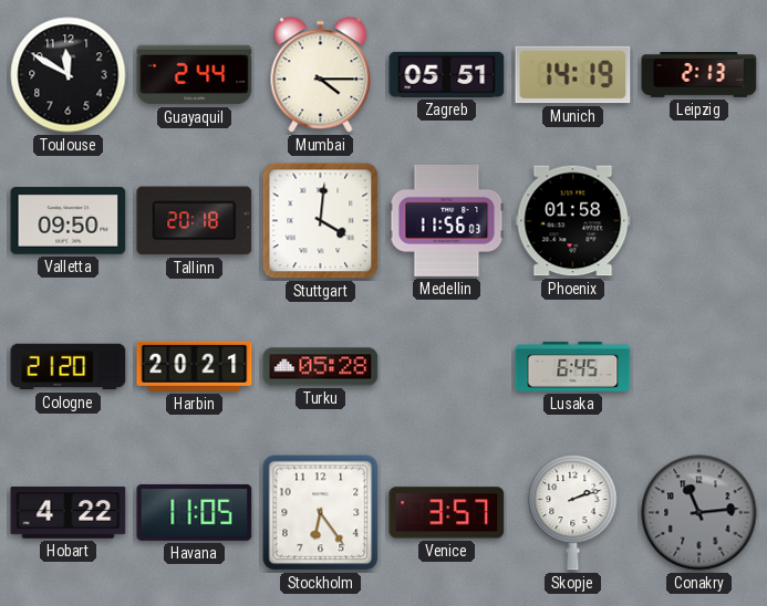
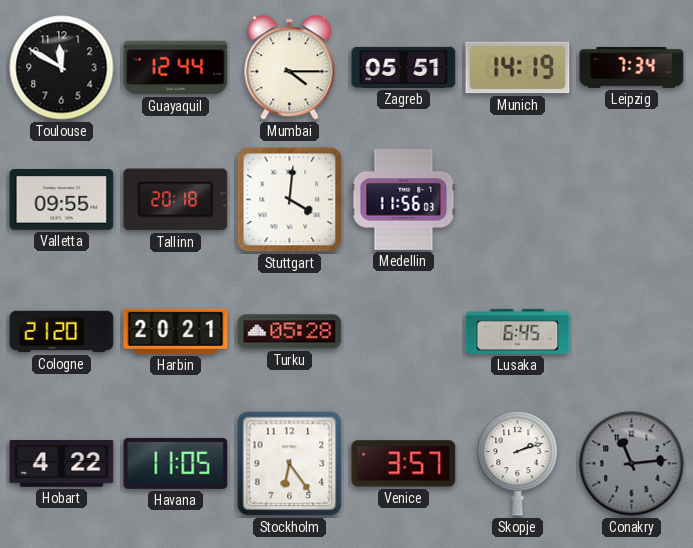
Guayaquil: 2:44 -> 12:44 (176, 68)
Leipzig: 2:13 -> 7:34 (632, 68)
Valletta: 09:50 -> 09:55 (62, 200)
Phoenix: 01:58 -> none (573, 221)
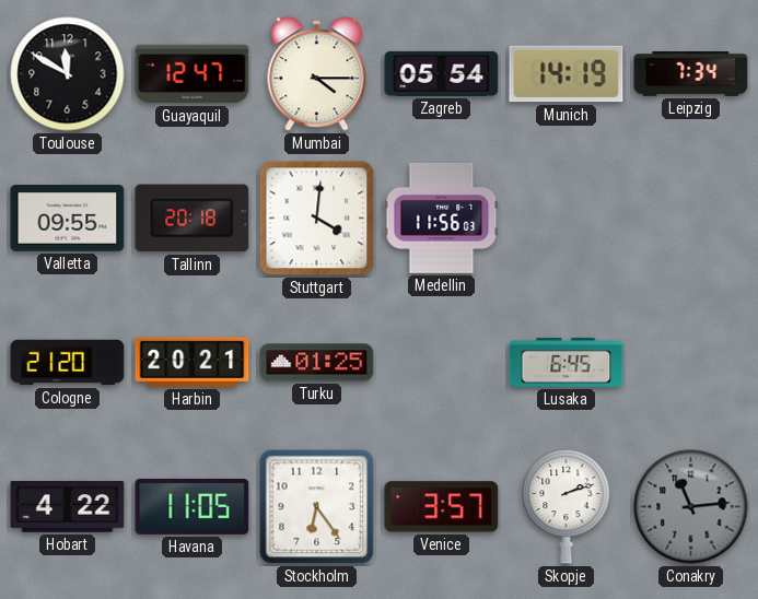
Guayaquil: 12:44 -> 12:47 (193, 74)
Zagreb: 05:51 -> 05:54 (442, 73)
Turku: 05:28 -> 01:25 (317, 363)
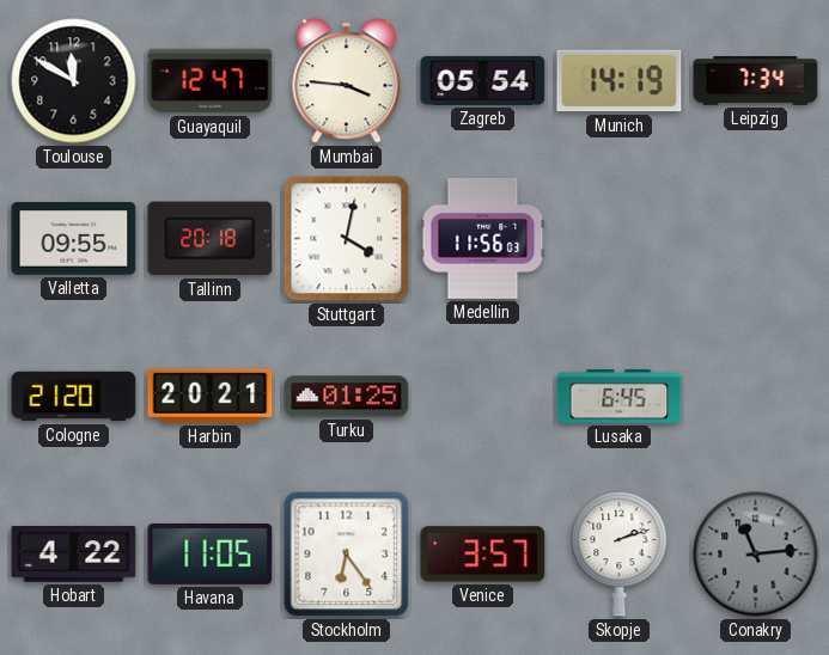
Mumbai: 4:15 -> 3:46 (347, 81)
Stuttgart: 4:01 -> 4:02 (347, 239)
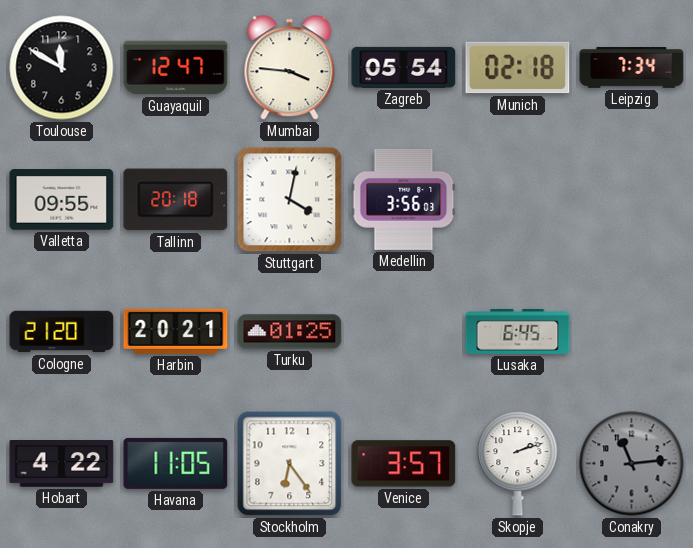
Munich: 14:19 -> 02:18 (518, 68)
Medellin: 11:56 -> 3:56 (404, 199)
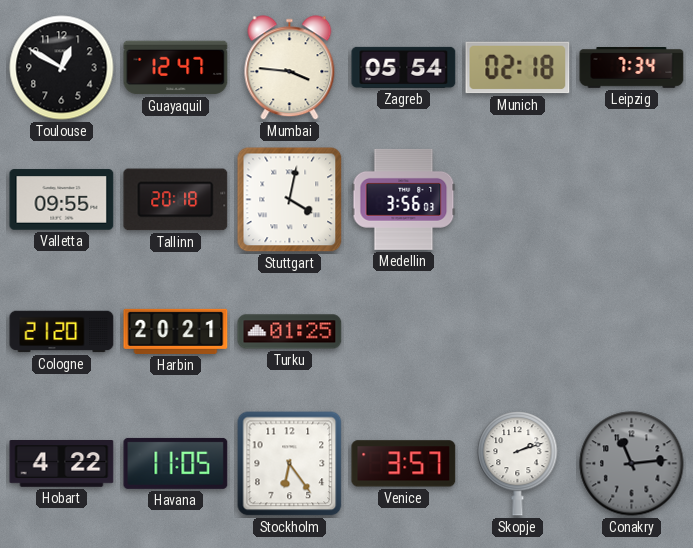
Toulouse: 11:50 -> 12:50 (62, 68)
Lusaka: 6:45 -> none (518, 331)
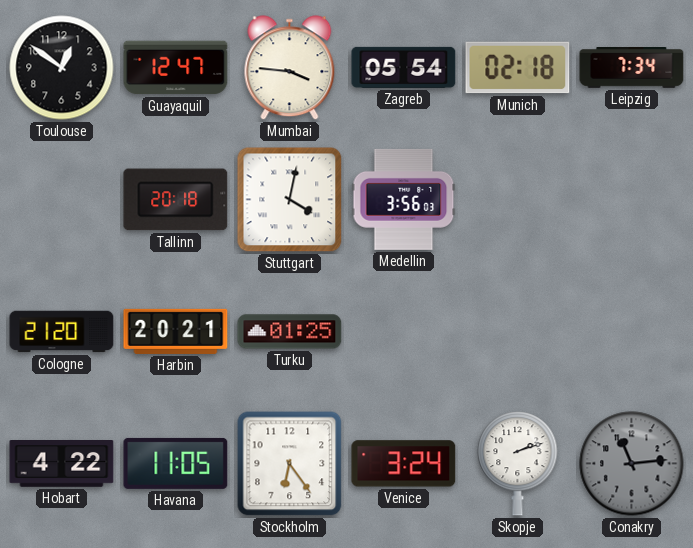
Toulouse: 12:50 -> 12:51 (62, 68)
Valletta: 09:55 -> none (62, 200)
Venice: 3:57 -> 3:24 (404, 464)
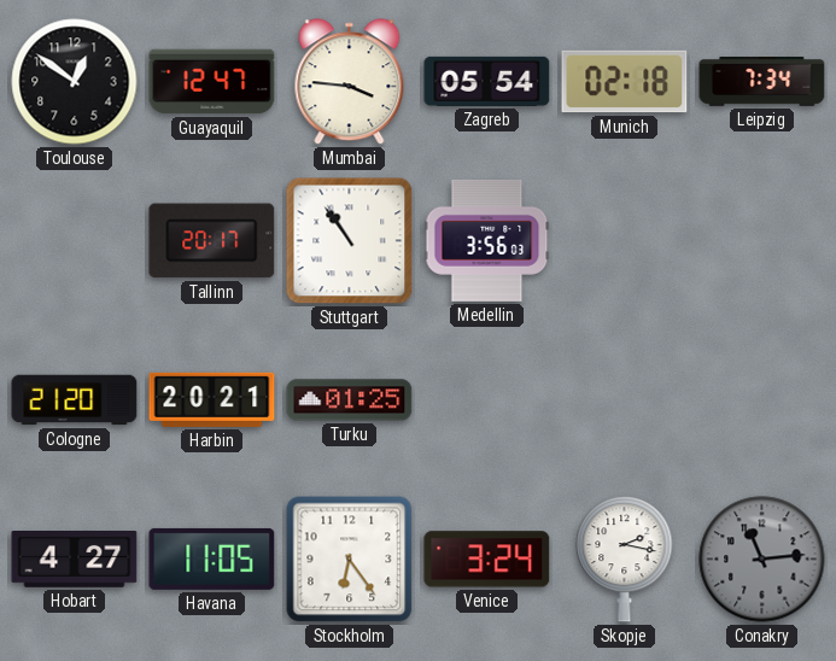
Tallinn: 20:18 -> 20:17 (212, 241)
Stuttgart: 4:02 -> 10:54 (350, 241)
Hobart: 4:22 -> 4:27 (75, 560)
Skopje: 2:12 -> 2:17 (625, 560)
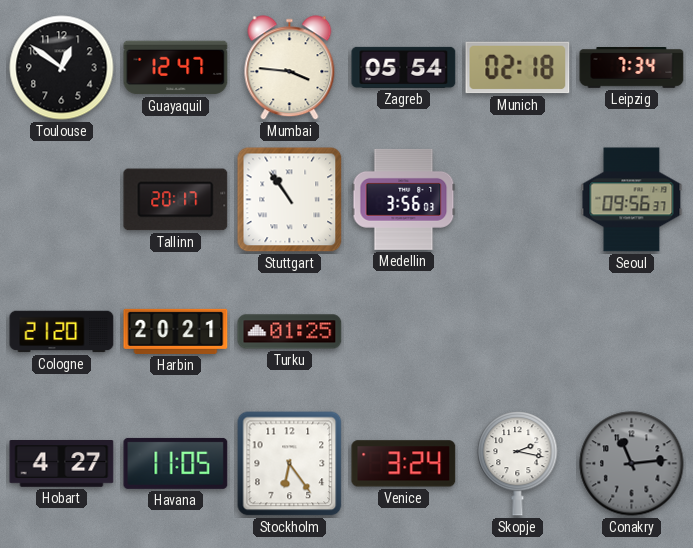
Seoul: none -> 09:56 (632, 200)
